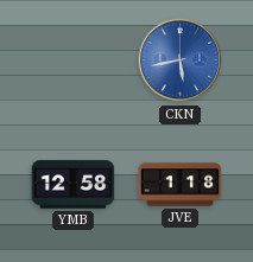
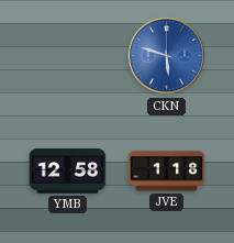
CKN: 5:43 -> 5:48 (167, 56)
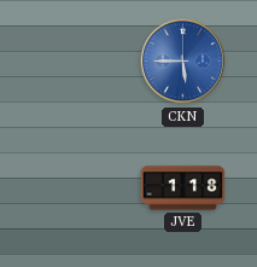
CKN: 5:48 -> 5:45 (183, 62)
YMB: 12:58 -> none (68, 172)
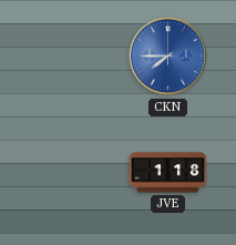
CKN: 5:45 -> 7:45 (168, 57)
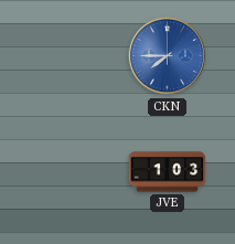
JVE: 1:18 -> 1:03 (168, 172)
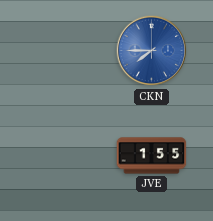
JVE: 1:03 -> 1:55 (152, 156)
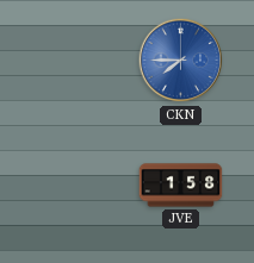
JVE: 1:55 -> 1:58 (181, 186)
